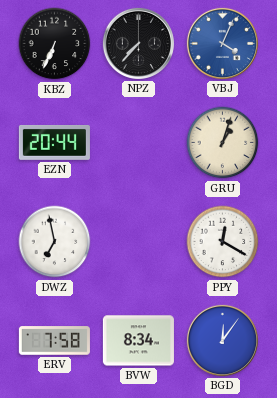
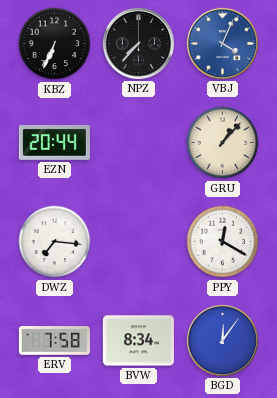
GRU: 1:03 -> 1:07 (223, 143)
DWZ: 6:58 -> 7:16 (55, 242)
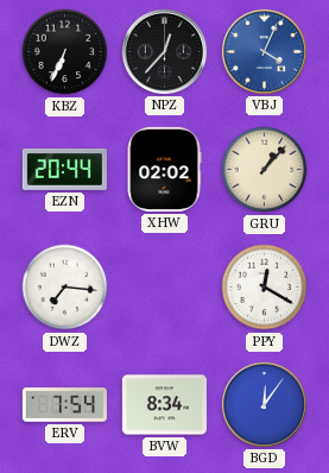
NPZ: 7:37 -> 12:37 (164, 51)
XHW: none -> 02:02 (164, 169)
ERV: 7:58 -> 7:54 (64, 405)
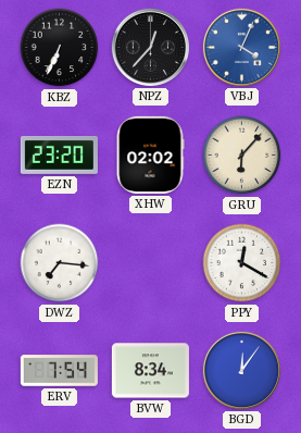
EZN: 20:44 -> 23:20 (59, 154)
GRU: 1:07 -> 6:07 (242, 156)
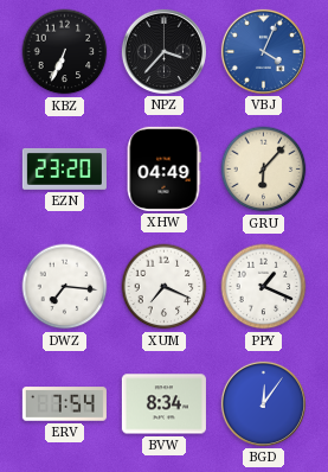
NPZ: 12:37 -> 3:37 (163, 51)
XHW: 02:02 -> 04:49 (163, 168)
XUM: none -> 7:19 (165, 287)
PPY: 12:20 -> 1:19 (264, 287)
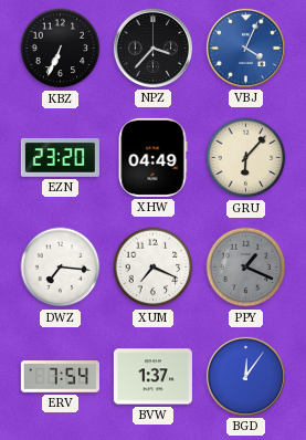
PPY dial: white -> grey (246, 268)
BVW: 8:34 -> 1:37 (152, 377)
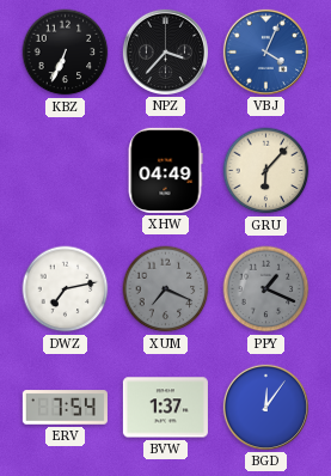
EZN: 23:20 -> none (60, 157)
DWZ: 7:16 -> 7:13 (66, 289)
XUM dial: white -> grey (166, 289)
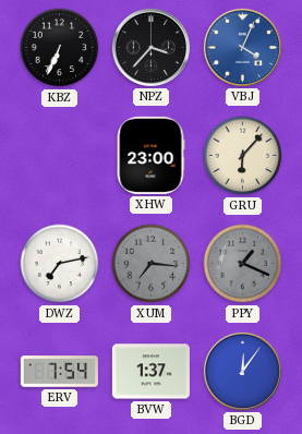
XHW: 04:49 -> 23:00 (150, 155)
XUM: 7:19 -> 7:16 (152, 264)
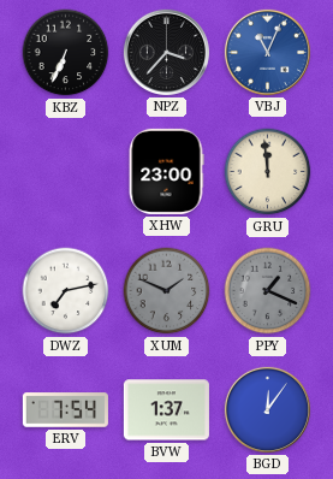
VBJ: 4:04 -> 11:04 (267, 52)
GRU: 6:07 -> 11:59 (268, 172)
XUM: 7:16 -> 1:49 (167, 291)
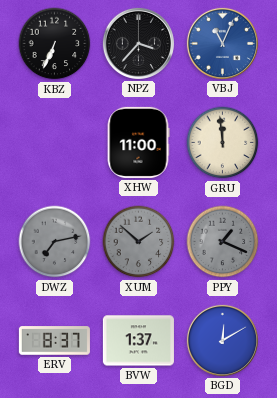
XHW: 23:00 -> 11:00 (138, 142)
DWZ dial: white -> grey (55, 242)
XUM: 1:49 -> 1:52 (139, 242)
ERV: 7:54 -> 8:37 (54, 341)
BGD: 12:06 -> 12:10 (222, 340)
